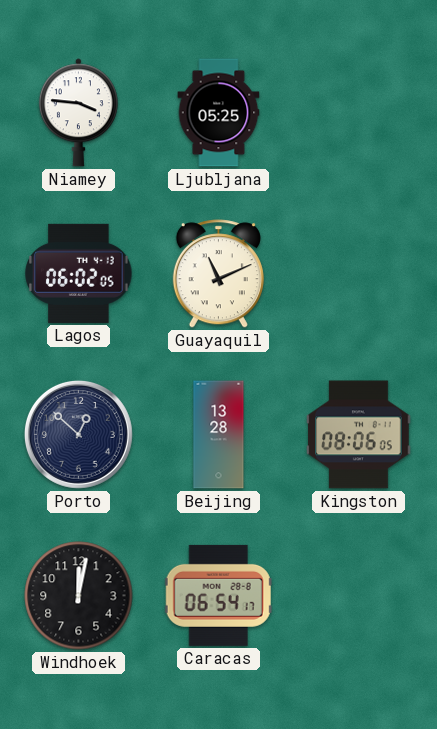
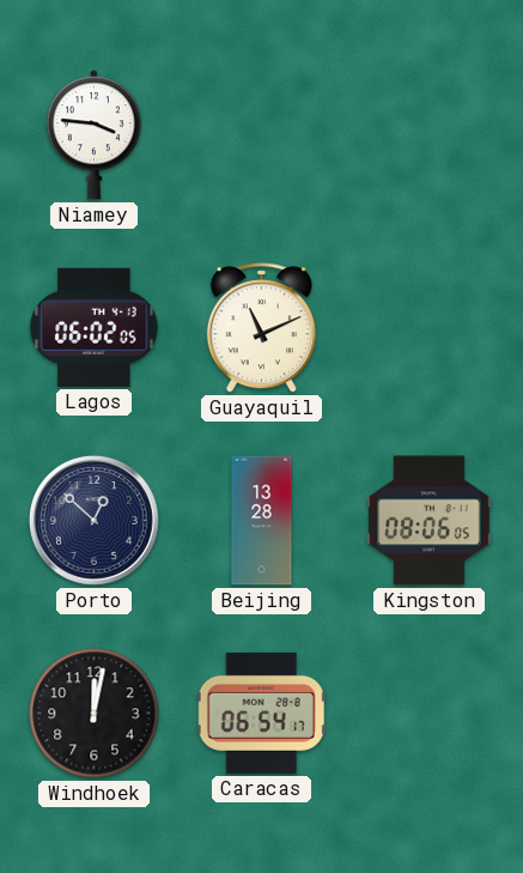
Ljubljana: 05:25 -> none (219, 113)
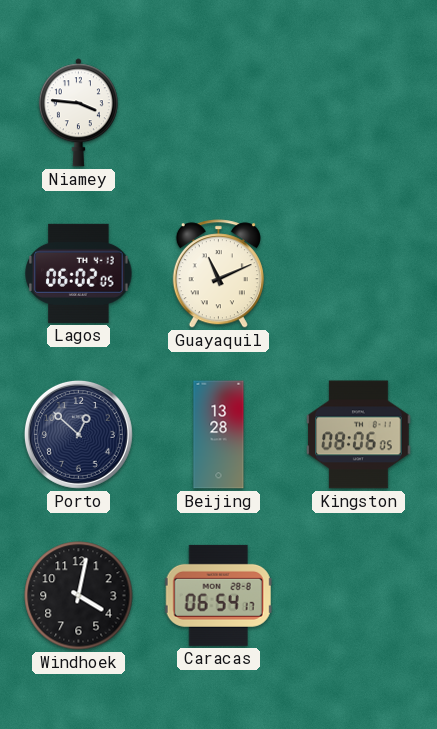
Windhoek: 12:02 -> 4:02 (79, 596)
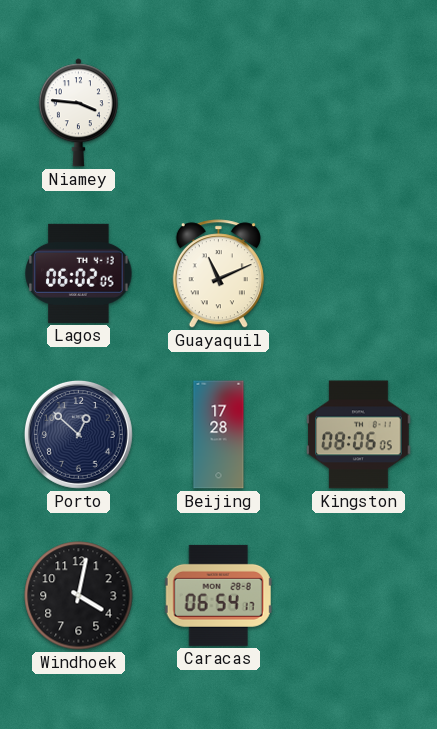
Beijing: 13:28 -> 17:28 (219, 435)
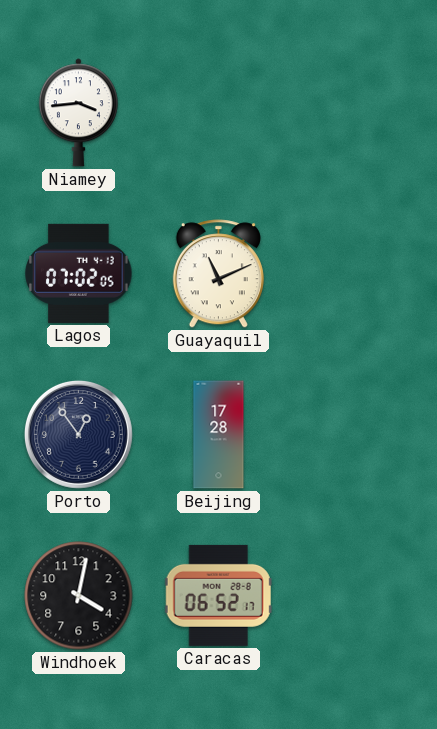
Niamey: 3:46 -> 3:44 (78, 113)
Lagos: 06:02 -> 07:02 (79, 273)
Porto: 12:52 -> 12:54 (78, 434)
Kingston: 08:06 -> none (359, 435)
Caracas: 06:54 -> 06:52 (218, 595)
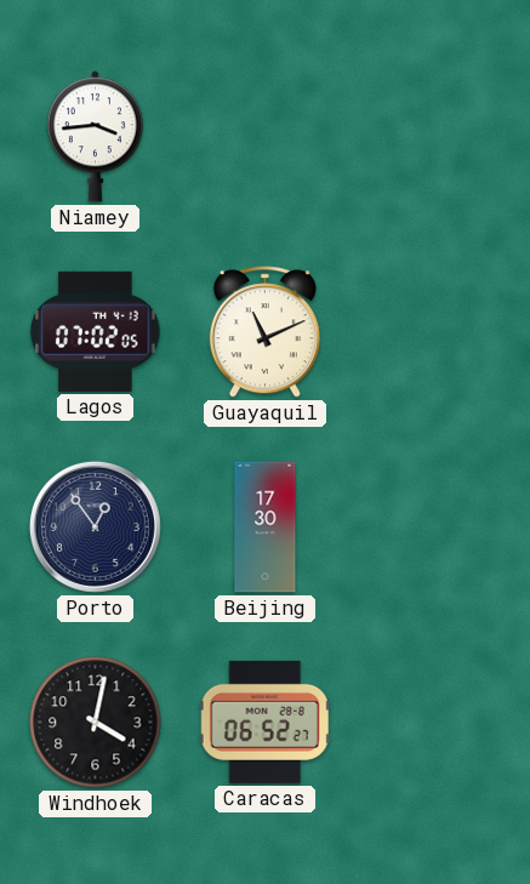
Beijing: 17:28 -> 17:30 (266, 527)
Caracas: 06:52:17 -> 06:52:27 (264, 722)
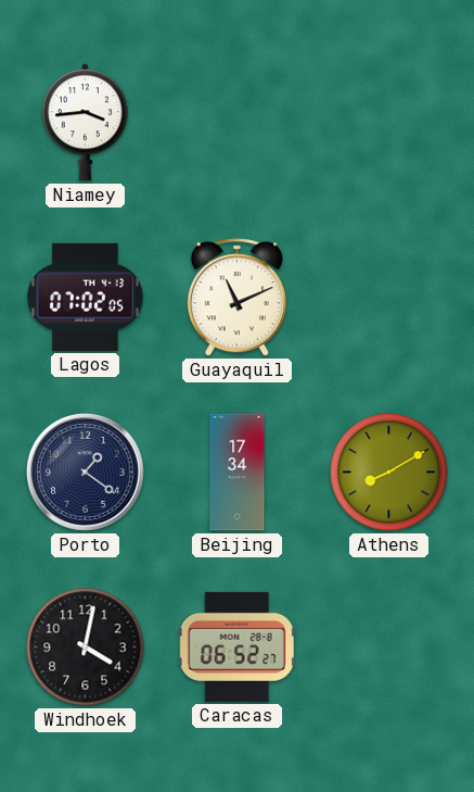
Porto: 12:54 -> 1:21 (85, 472)
Beijing: 17:30 -> 17:34 (238, 473)
Athens: none -> 8:10 (389, 473)
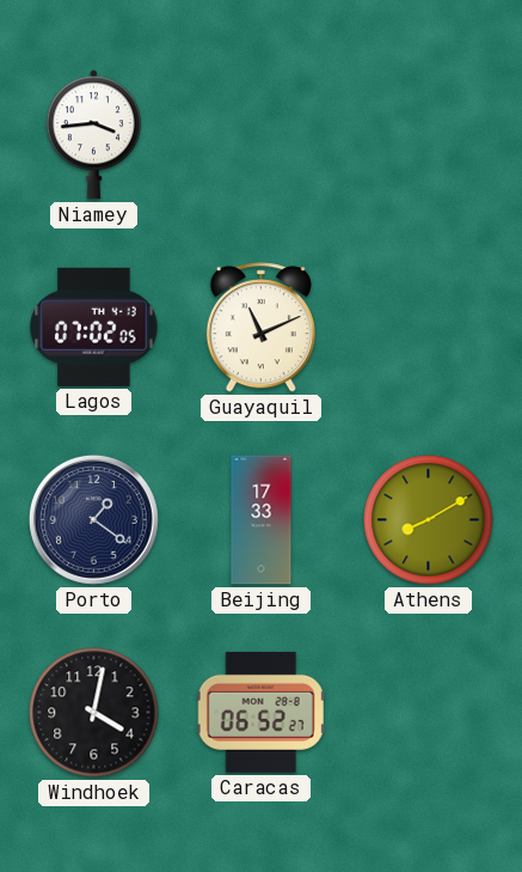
Beijing: 17:34 -> 17:33 (262, 520)
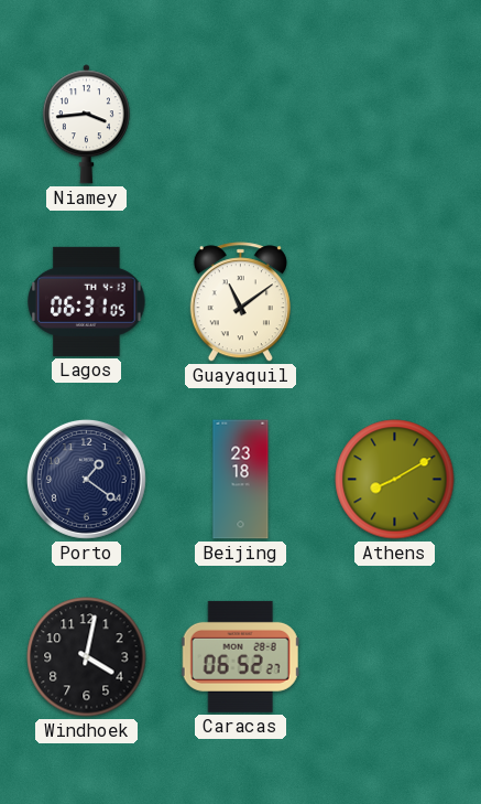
Lagos: 07:02 -> 06:31 (87, 301)
Guayaquil: 11:11 -> 11:09 (240, 302)
Beijing: 17:33 -> 23:18 (241, 480)
